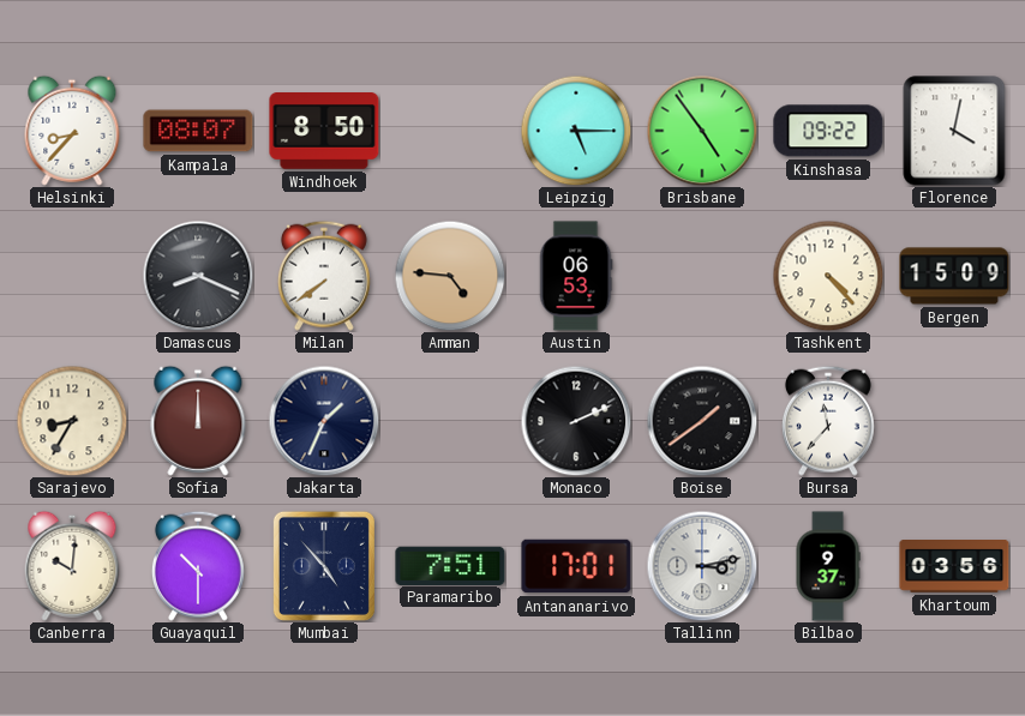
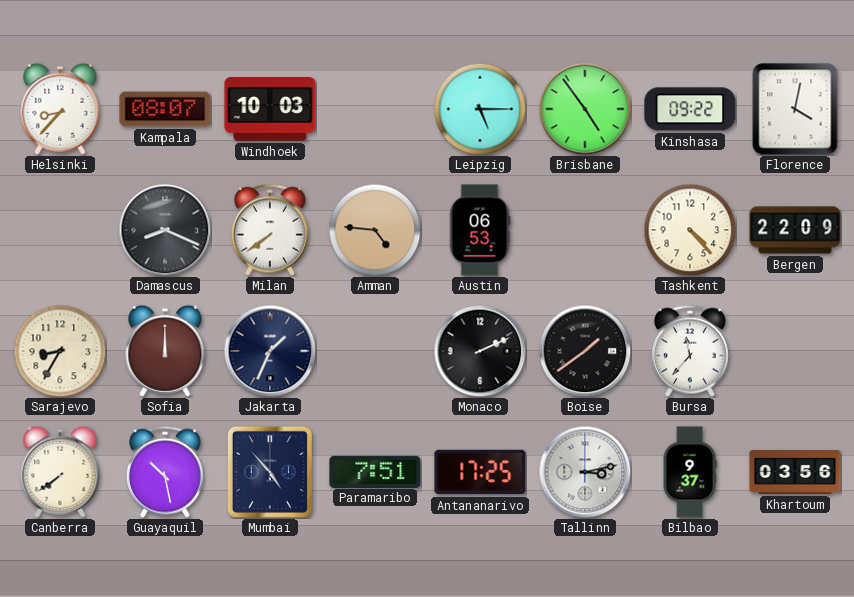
Windhoek: 8:50 -> 10:03 (270, 109)
Bergen: 15:09 -> 22:09 (795, 230)
Canberra: 10:01 -> 7:39 (60, 472)
Guayaquil: 10:30 -> 10:28 (165, 472)
Antananarivo: 17:01 -> 17:25 (480, 472)
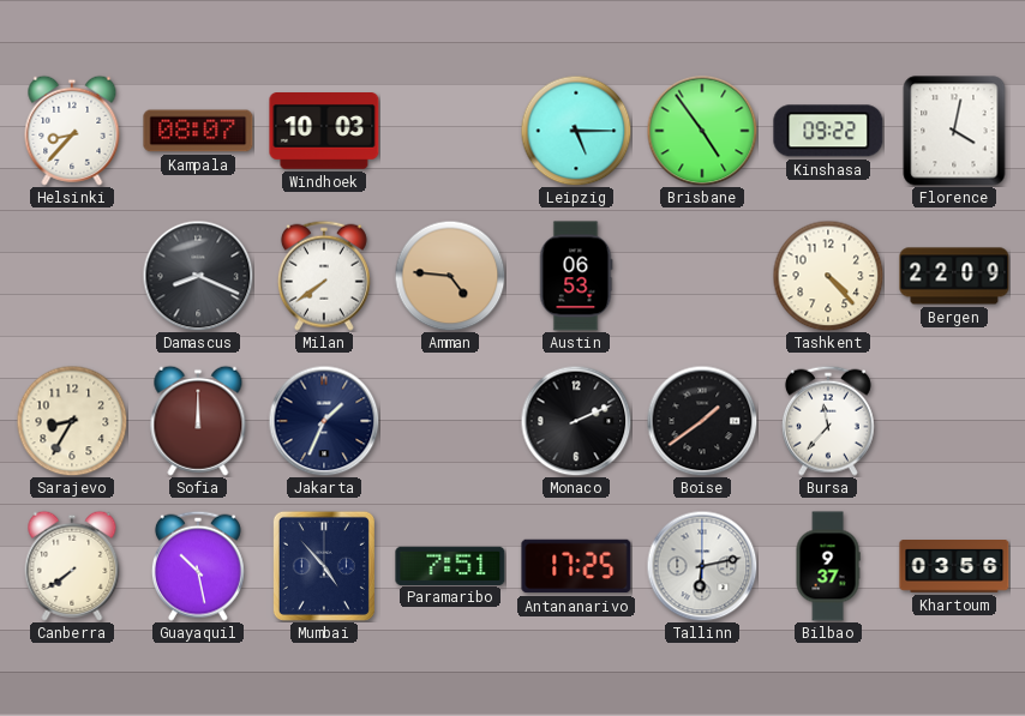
Tallinn: 3:13 -> 6:13 (702, 566)
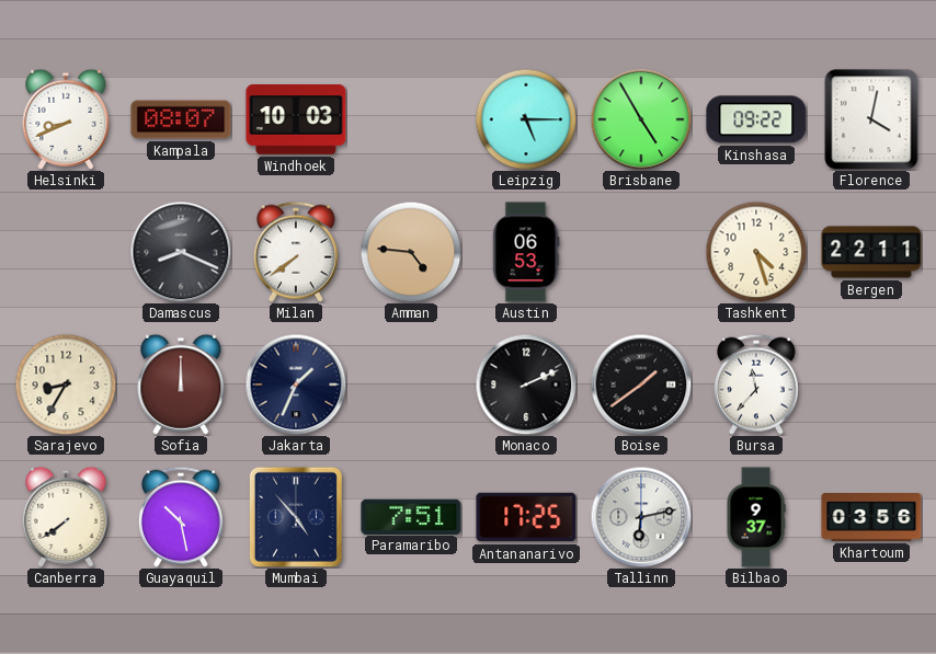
Helsinki: 8:37 -> 8:41 (66, 119)
Brisbane: 4:54 -> 4:55 (641, 119)
Tashkent: 4:23 -> 4:27 (756, 252)
Bergen: 22:09 -> 22:11 (871, 252)
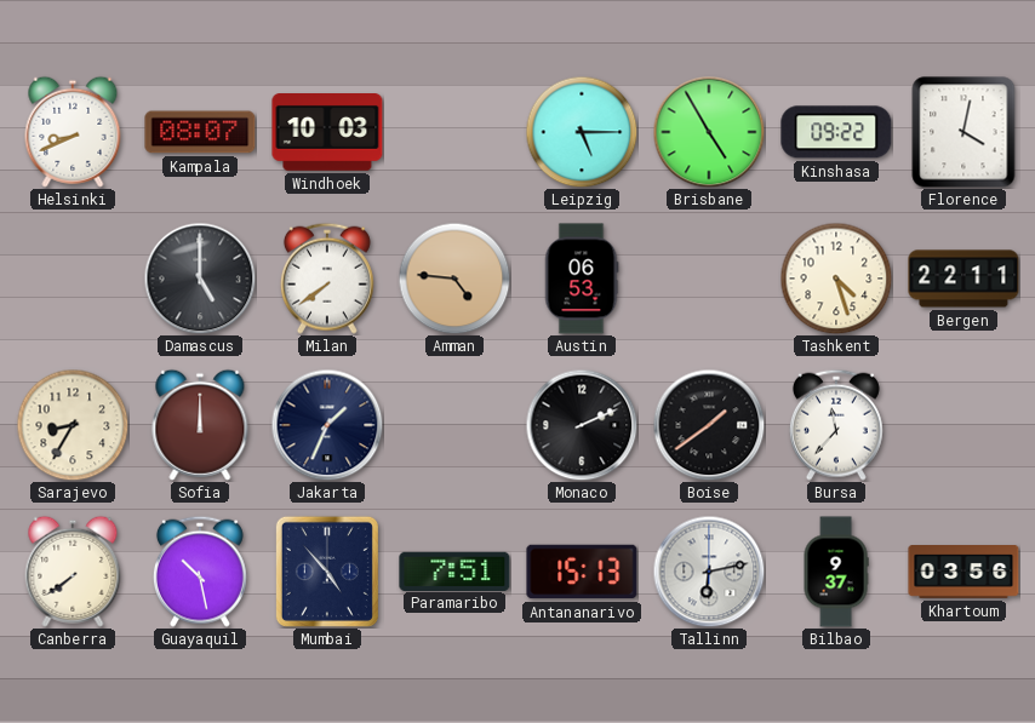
Damascus: 8:19 -> 5:00 (200, 279)
Antananarivo: 17:25 -> 15:13 (582, 572)
